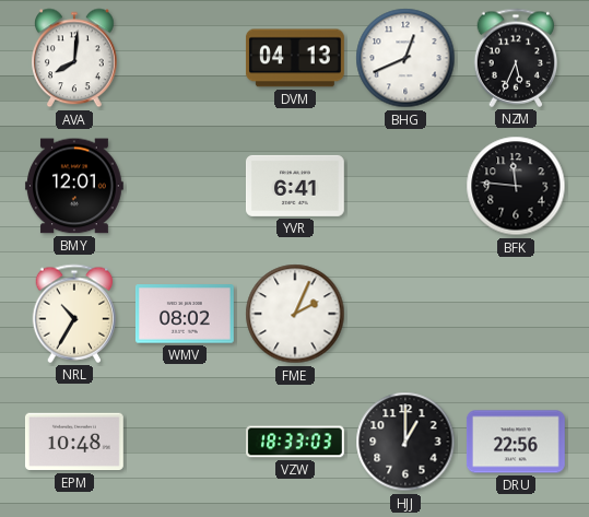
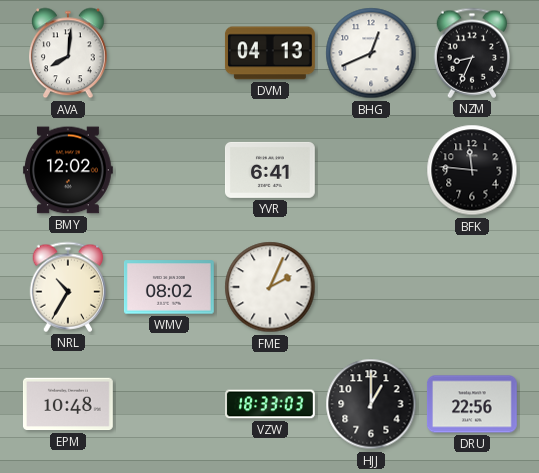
NZM: 5:34 -> 8:34 (472, 53)
BMY: 12:01 -> 12:02 (68, 170)
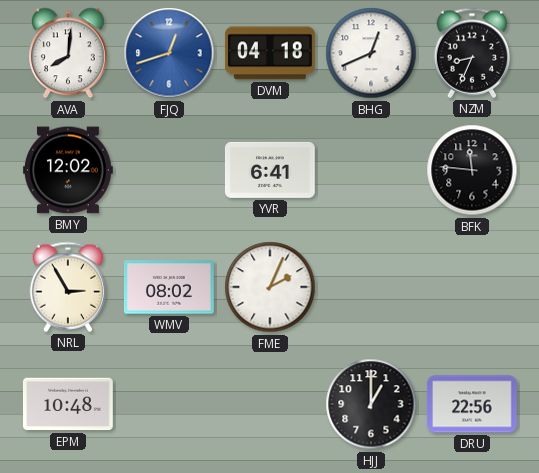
FJQ: none -> 12:42 (169, 53)
DVM: 04:13 -> 04:18 (270, 53)
NRL: 10:35 -> 2:55 (68, 287)
VZW: 18:33 -> none (271, 404)
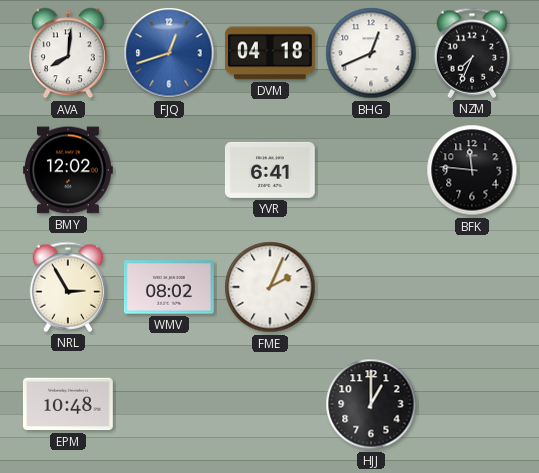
NZM: 8:34 -> 7:34 (472, 53)
DRU: 22:56 -> none (472, 404)
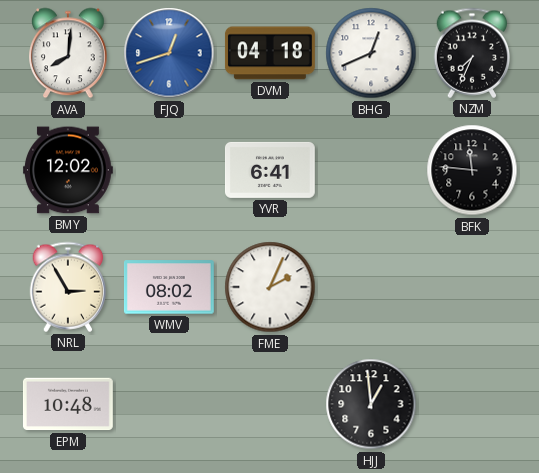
HJJ: 1:00 -> 12:59 (371, 404)
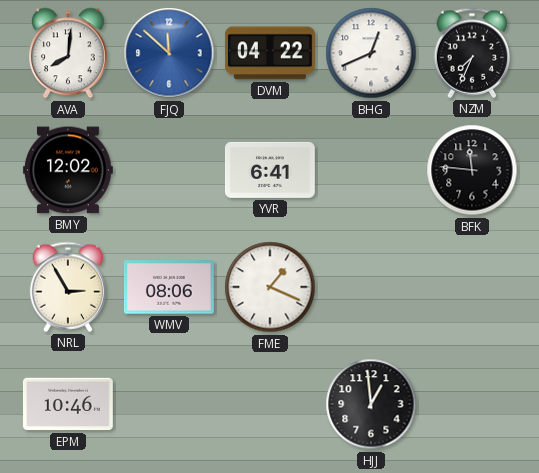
FJQ: 12:42 -> 11:52 (169, 53)
DVM: 04:18 -> 04:22 (270, 53)
WMV: 08:02 -> 08:06 (169, 287)
FME: 2:04 -> 1:19 (270, 287)
EPM: 10:48 -> 10:46 (68, 404)
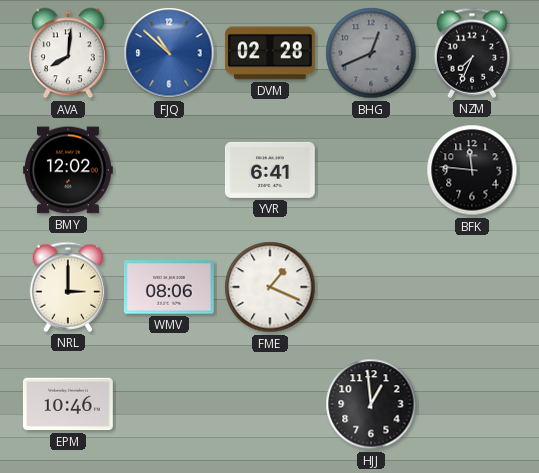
FJQ: 11:52 -> 10:52 (169, 53)
DVM: 04:22 -> 02:28 (270, 53)
BHG dial: white -> grey (371, 53)
NRL: 2:55 -> 3:00 (68, 287)
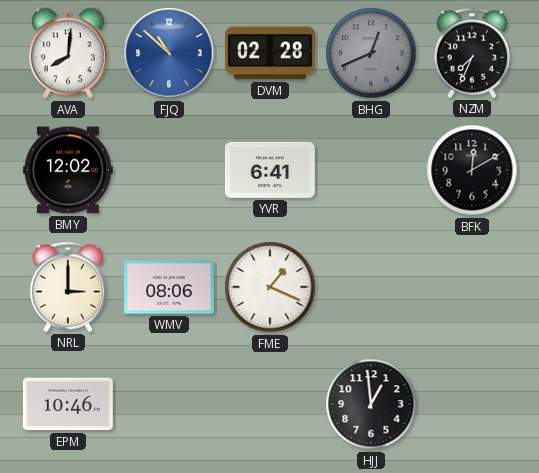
BFK: 11:46 -> 12:10 (472, 170)
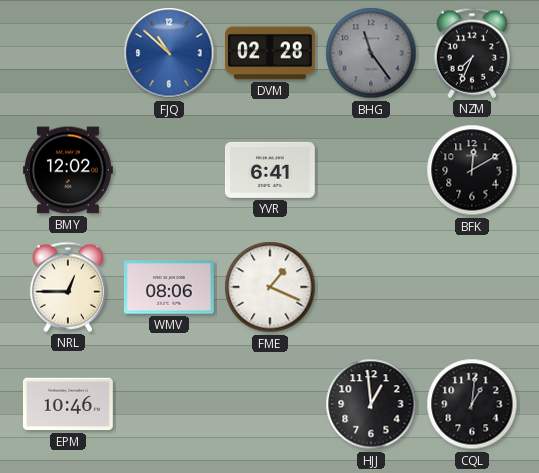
AVA: 8:01 -> none (69, 53)
BHG: 12:41 -> 11:24 (371, 53)
NRL: 3:00 -> 12:45 (68, 287)
CQL: none -> 1:01 (472, 404)
